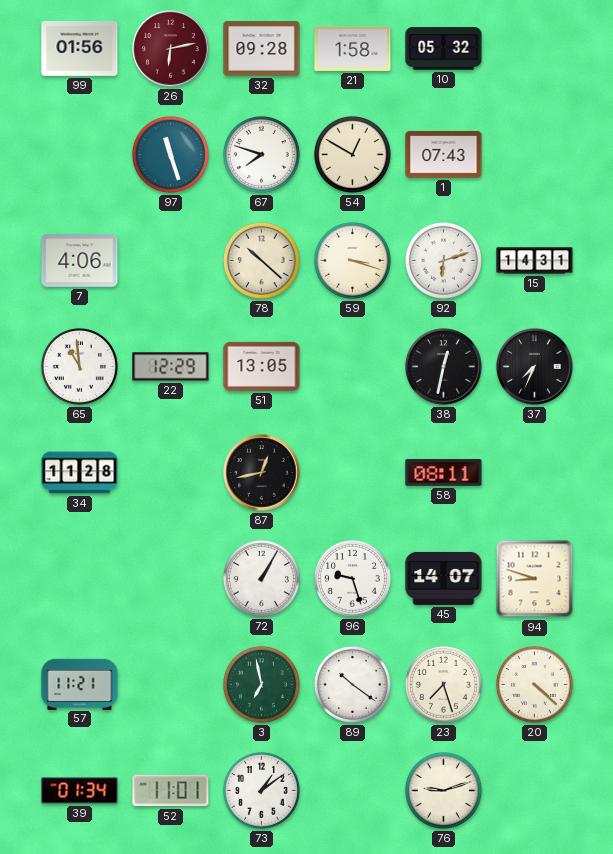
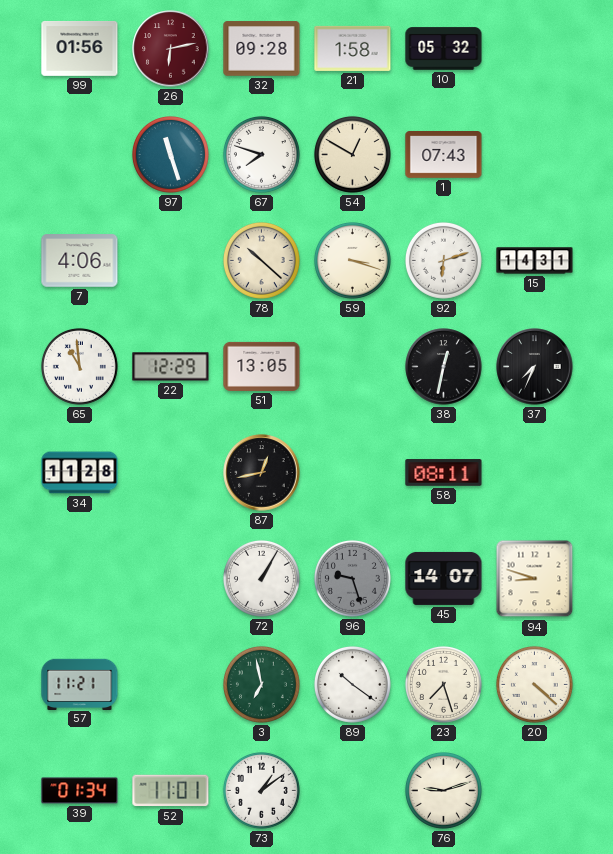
96 dial: white -> grey (352, 578)
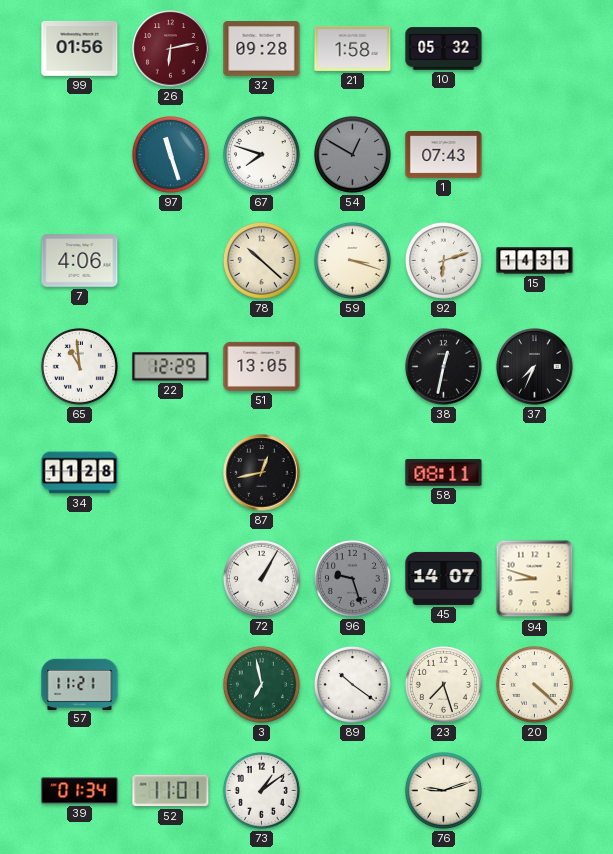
54 dial: cream -> grey (352, 154)
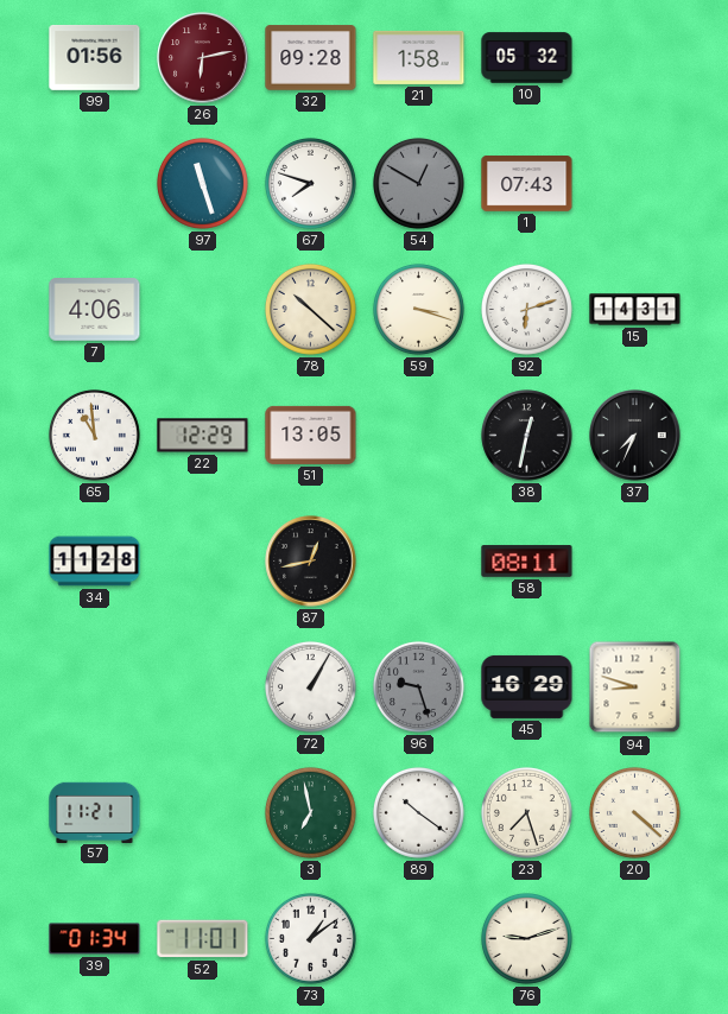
45: 14:07 -> 16:29 (527, 686)
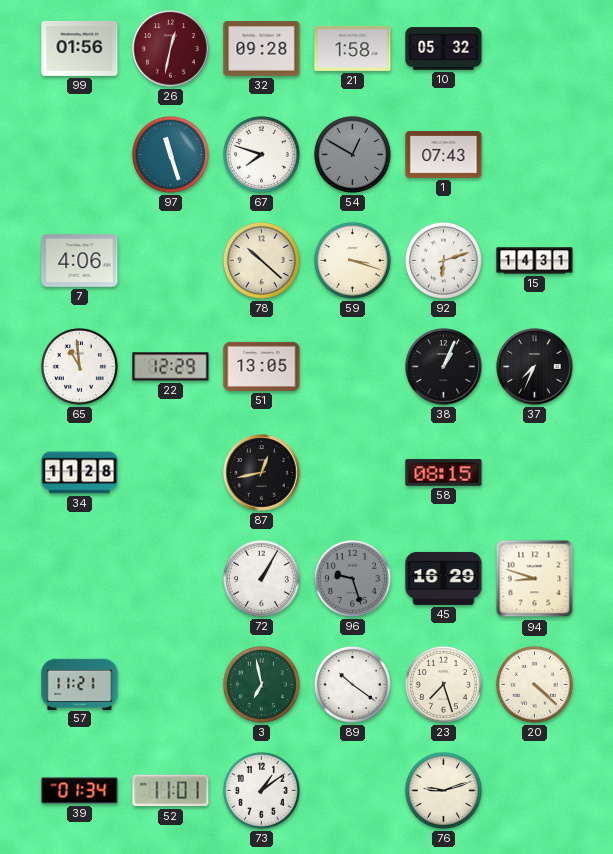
26: 6:13 -> 12:32 (171, 49)
38: 12:32 -> 1:04 (444, 367)
58: 08:11 -> 08:15 (444, 473)
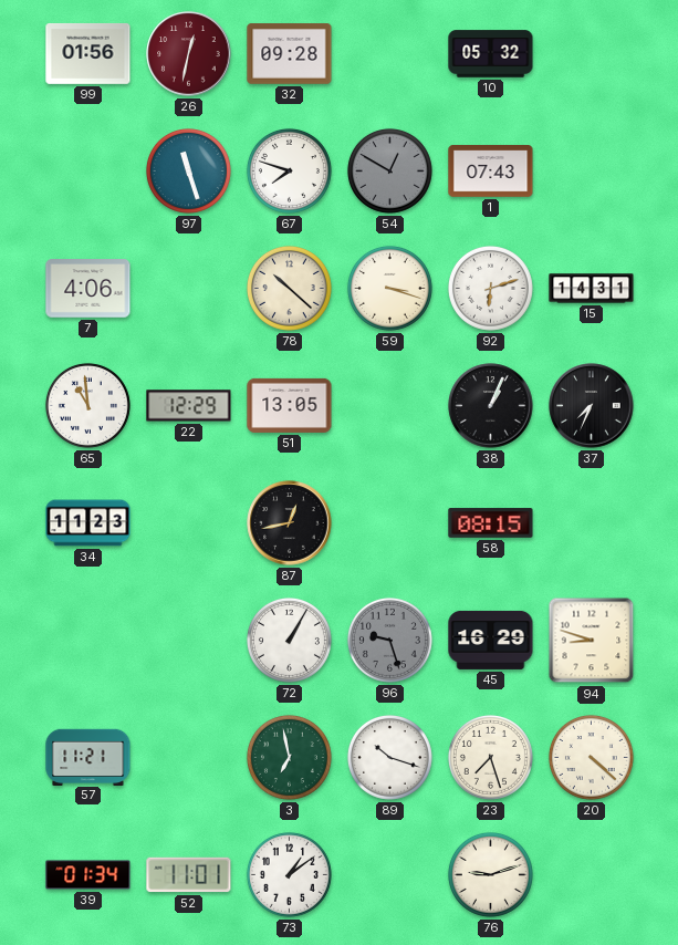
21: 1:58 -> none (353, 48)
34: 11:28 -> 11:23 (88, 523)
89: 10:21 -> 10:18 (389, 757)
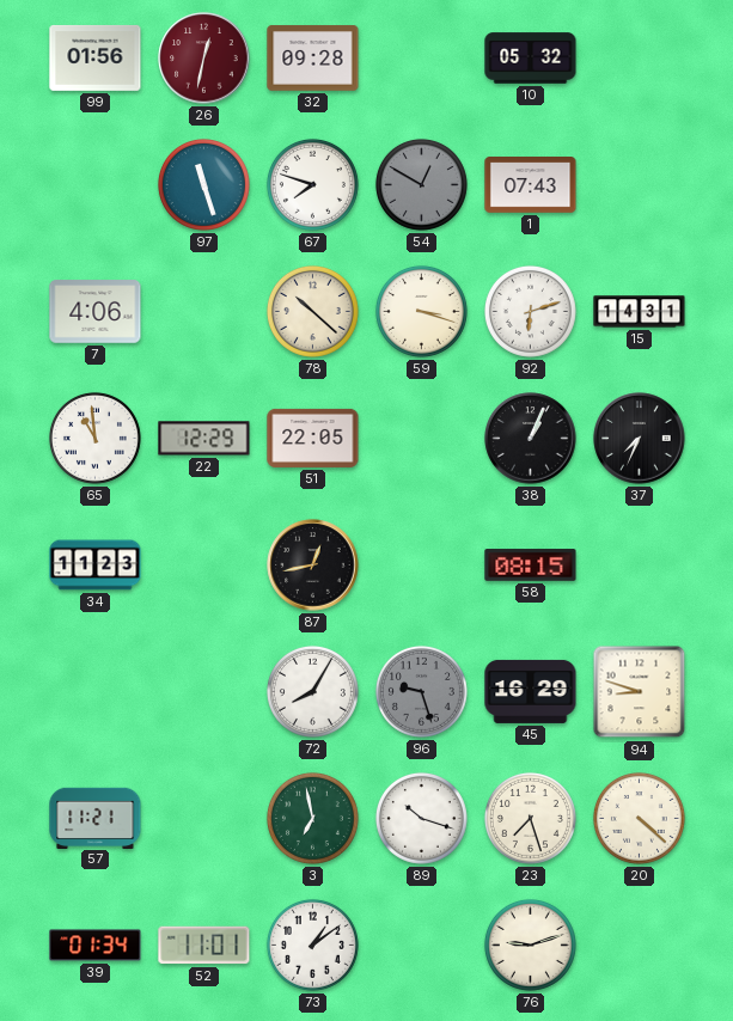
51: 13:05 -> 22:05 (313, 438)
72: 1:05 -> 8:05 (312, 691)
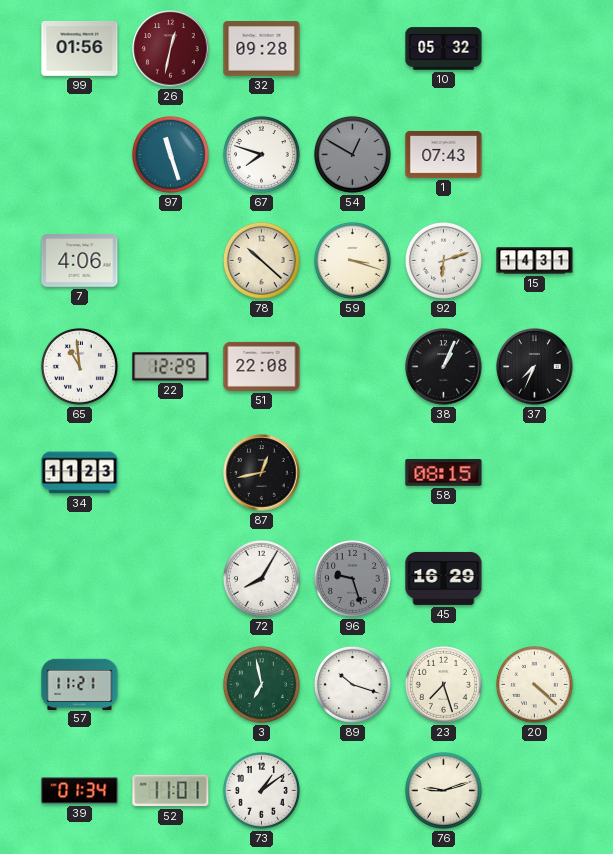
51: 22:05 -> 22:08 (262, 366)
94: 8:48 -> none (640, 692)
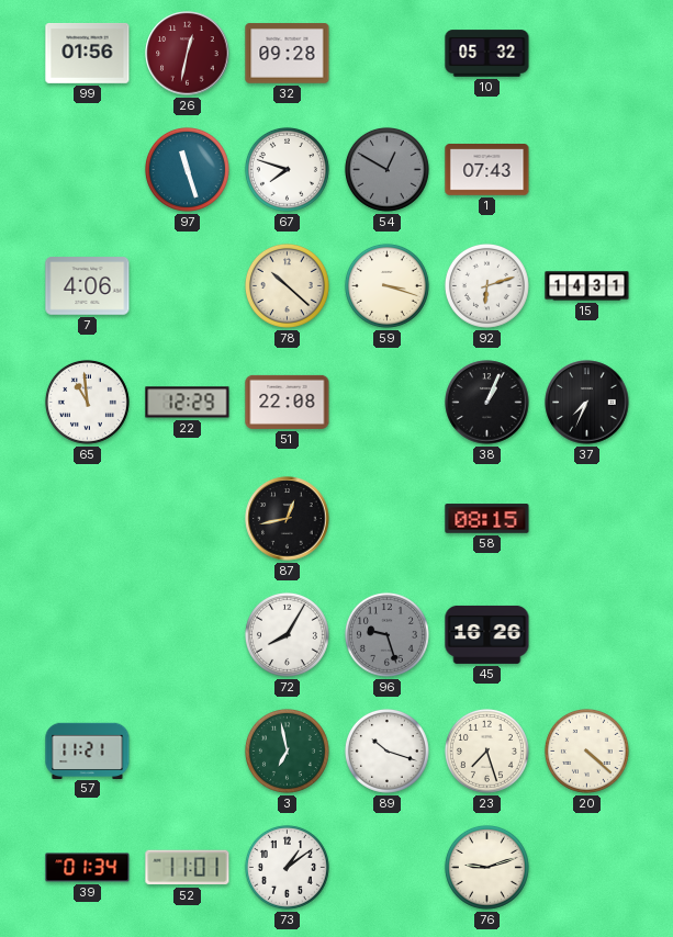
34: 11:23 -> none (80, 473)
45: 16:29 -> 16:26 (487, 634)
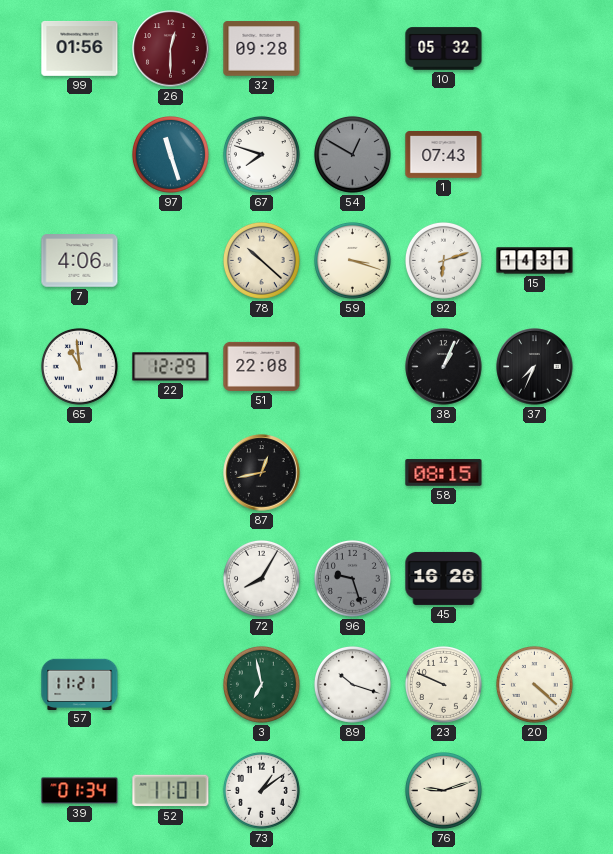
26: 12:32 -> 12:30 (171, 49)
23: 7:27 -> 9:49 (443, 684)
